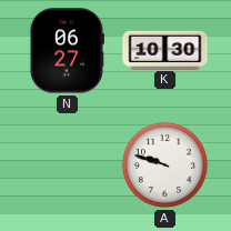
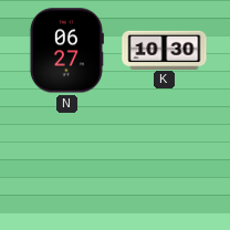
A: 9:48 -> none (164, 164)
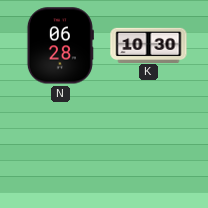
N: 06:27 -> 06:28 (60, 46)
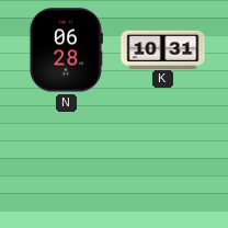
K: 10:30 -> 10:31 (163, 49)
